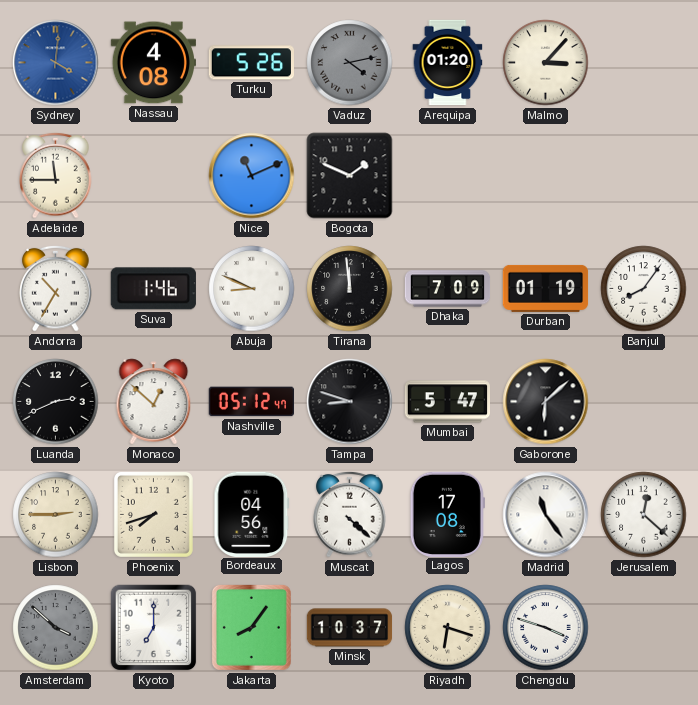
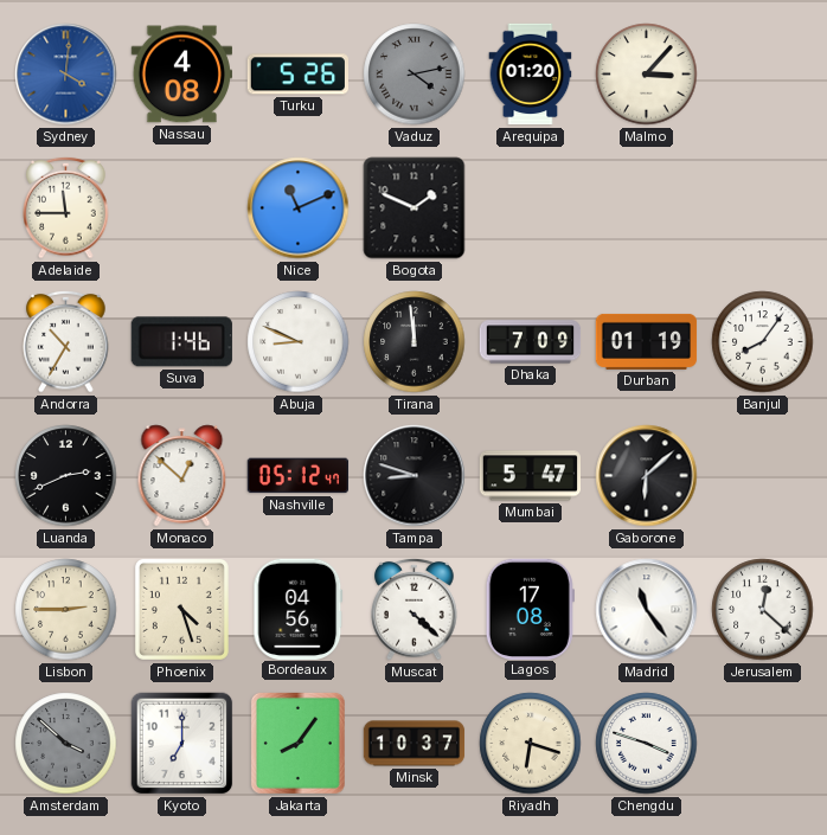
Phoenix: 7:42 -> 4:27 (181, 609)
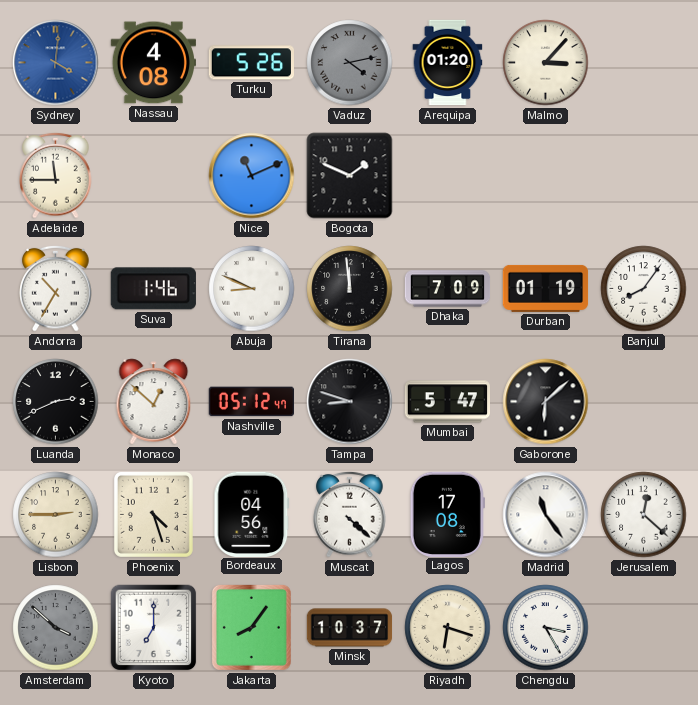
Chengdu: 3:48 -> 3:25 (546, 628)
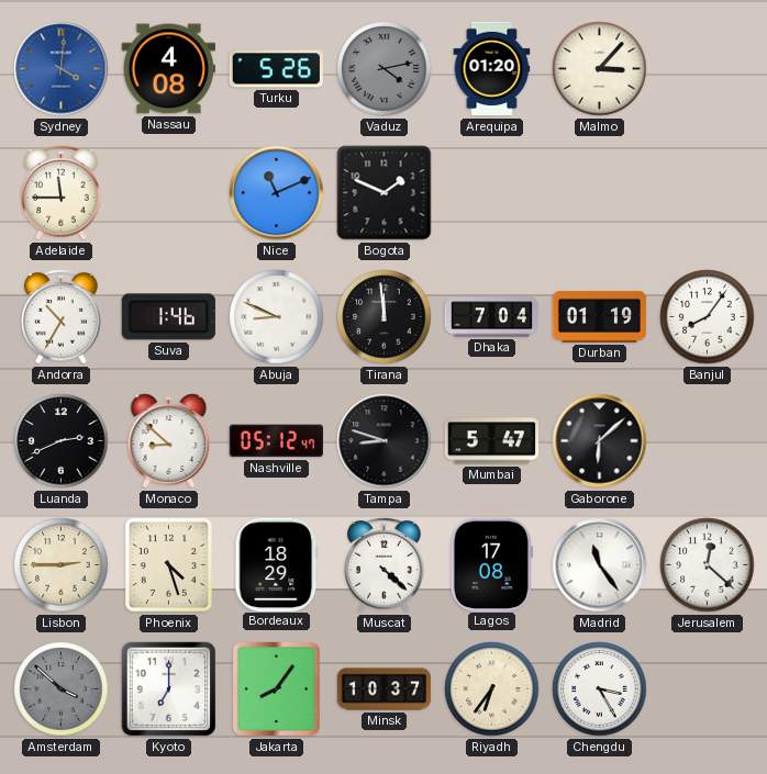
Dhaka: 7:09 -> 7:04 (492, 317)
Monaco: 12:52 -> 8:52 (169, 441)
Bordeaux: 04:56 -> 18:29 (277, 564)
Riyadh: 6:18 -> 6:36 (492, 689)
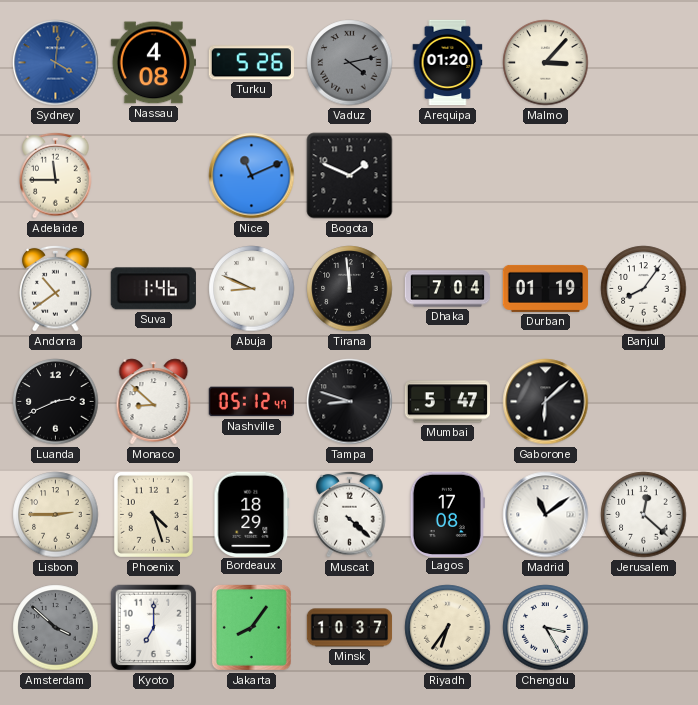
Andorra: 10:35 -> 10:39 (56, 288)
Madrid: 11:24 -> 11:09 (546, 515)
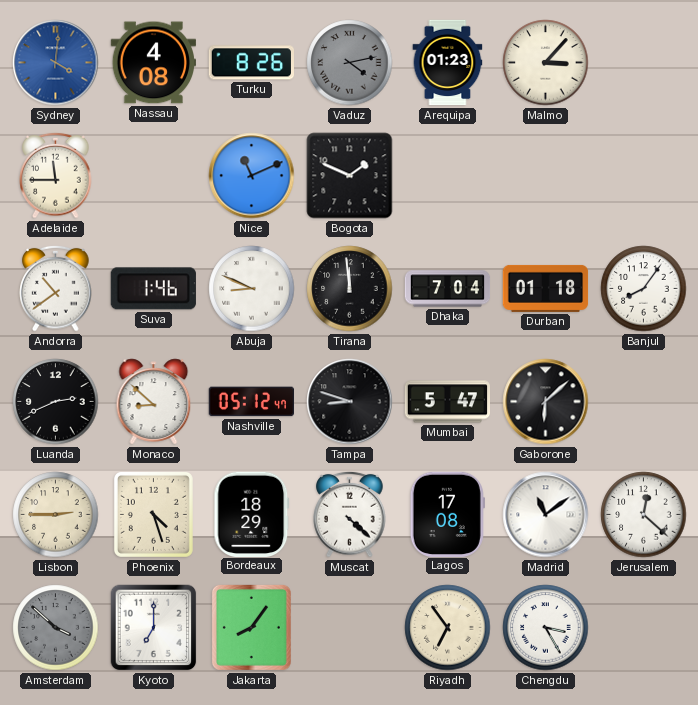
Turku: 5:26 -> 8:26 (251, 63)
Arequipa: 01:20 -> 01:23 (448, 63)
Durban: 01:19 -> 01:18 (546, 288)
Minsk: 10:37 -> none (350, 628)
Riyadh: 6:36 -> 6:54 (448, 628)
